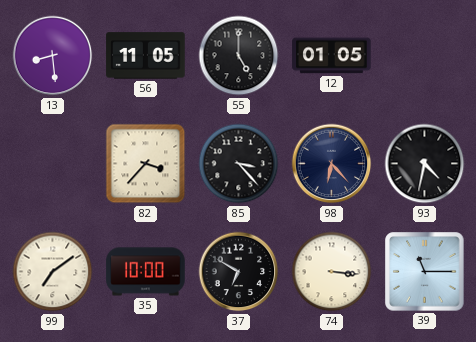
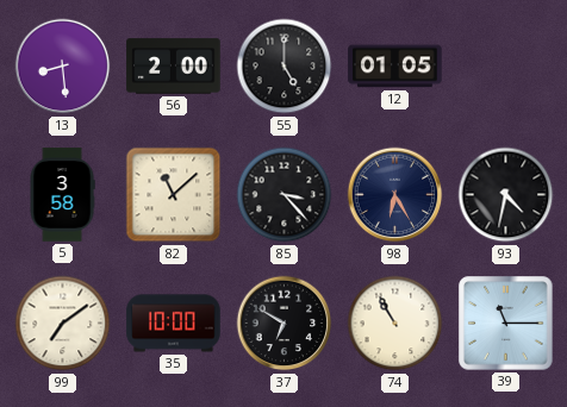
56: 11:05 -> 2:00 (174, 67)
5: none -> 3:58 (62, 195)
82: 3:37 -> 11:08 (174, 195)
98: 6:23 -> 6:25 (395, 195)
74: 3:16 -> 10:55 (395, 324)
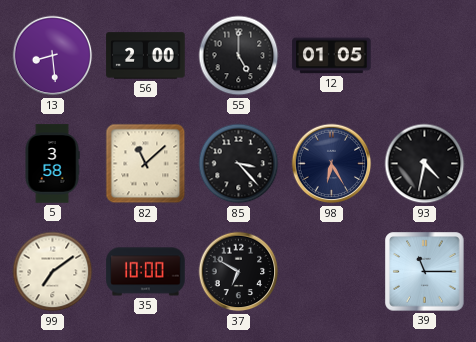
74: 10:55 -> none (395, 324)
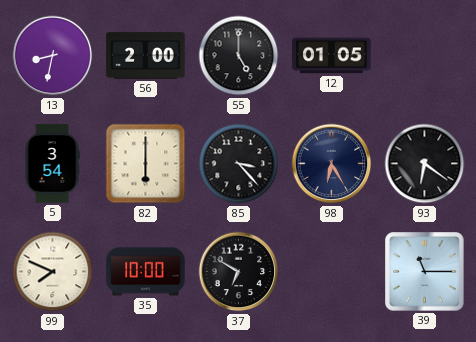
13: 8:29 -> 8:32 (53, 56)
5: 3:58 -> 3:54 (52, 164)
82: 11:08 -> 6:00 (146, 164)
93: 4:32 -> 6:21 (425, 164)
99: 7:09 -> 7:49 (53, 272)
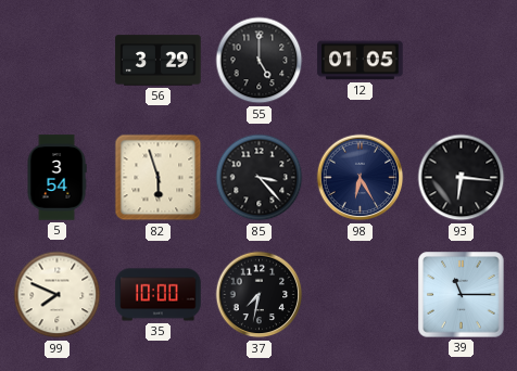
13: 8:32 -> none (53, 56)
56: 2:00 -> 3:29 (159, 61)
82: 6:00 -> 5:57 (159, 178)
93: 6:21 -> 6:16 (462, 178)
37: 6:50 -> 7:32 (260, 295)
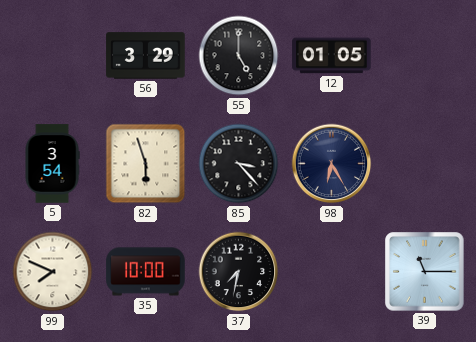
93: 6:16 -> none (462, 178)
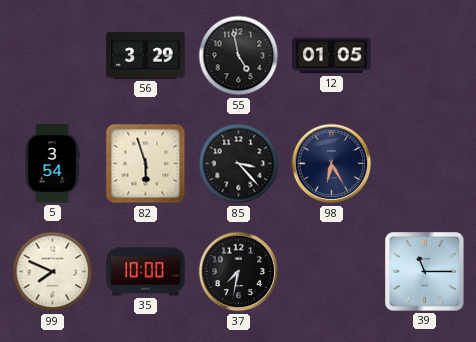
55: 5:00 -> 4:58 (239, 56)
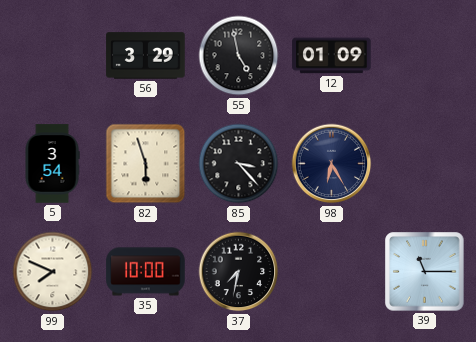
12: 01:05 -> 01:09 (332, 56)
